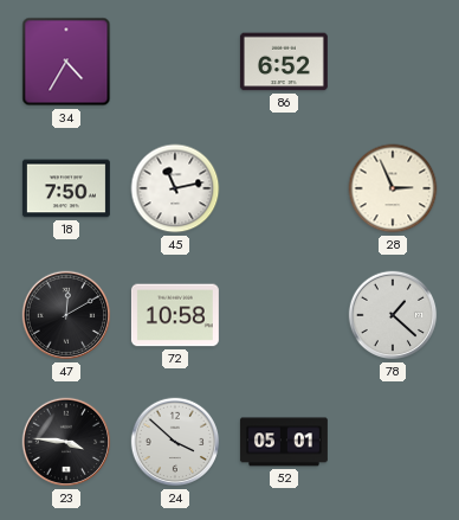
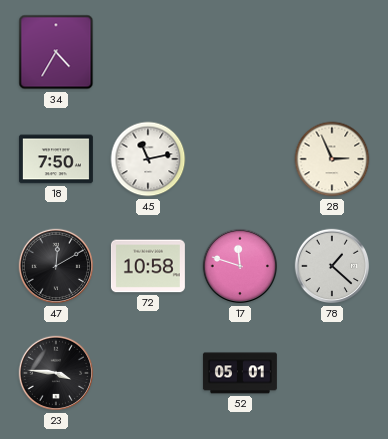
86: 6:52 -> none (284, 62)
17: none -> 11:48 (240, 266)
24: 3:52 -> none (175, 442)
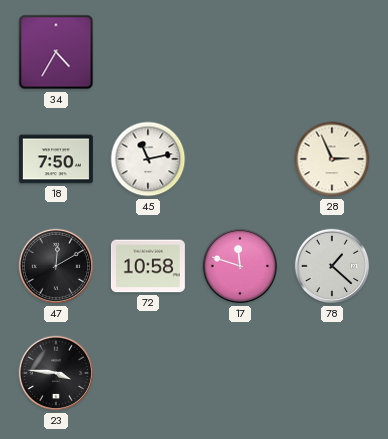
52: 05:01 -> none (240, 373)
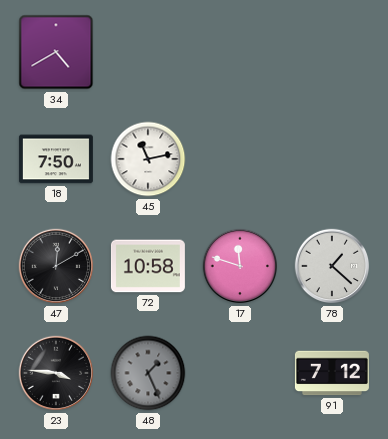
34: 4:35 -> 4:40 (56, 52)
28: 2:56 -> none (332, 159)
48: none -> 1:26 (148, 373)
91: none -> 7:12 (332, 373)
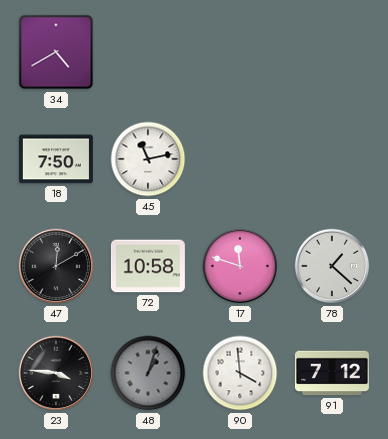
48: 1:26 -> 1:03 (148, 373)
90: none -> 3:59 (240, 373)
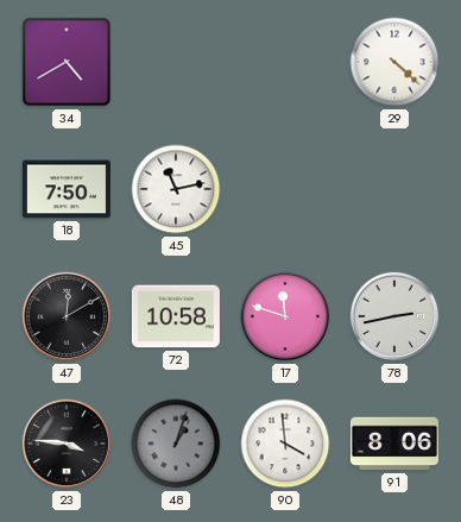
29: none -> 4:22 (394, 62)
78: 1:22 -> 2:43 (394, 316)
91: 7:12 -> 8:06 (394, 444)
